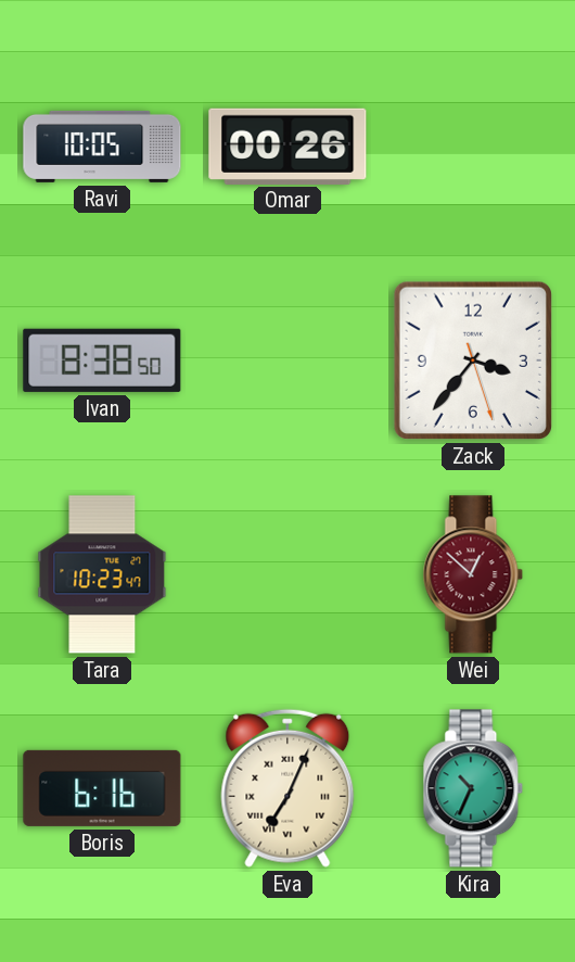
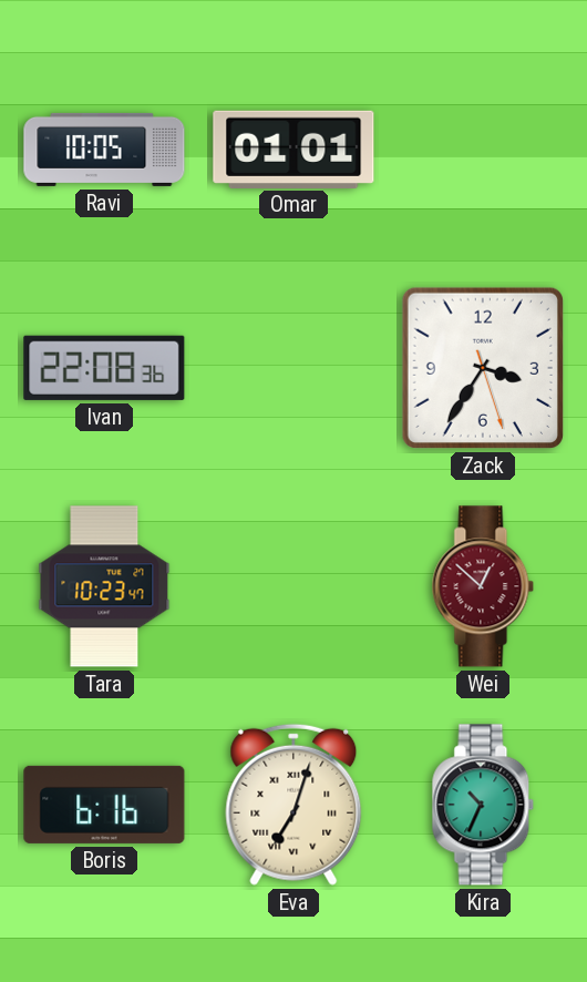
Omar: 00:26 -> 01:01 (293, 149)
Ivan: 8:38 -> 22:08 (104, 368)
Zack: 3:36 -> 3:35 (483, 368)
Eva: 7:04 -> 7:03 (293, 805)
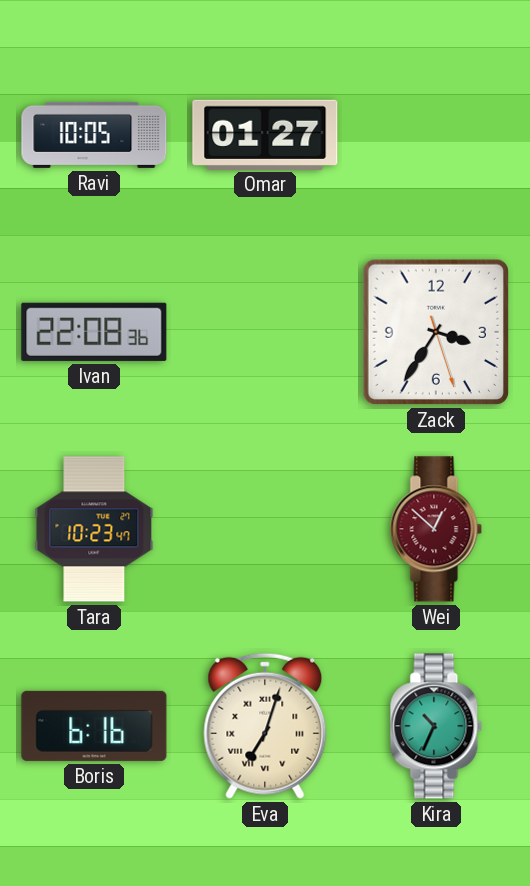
Omar: 01:01 -> 01:27 (265, 134)
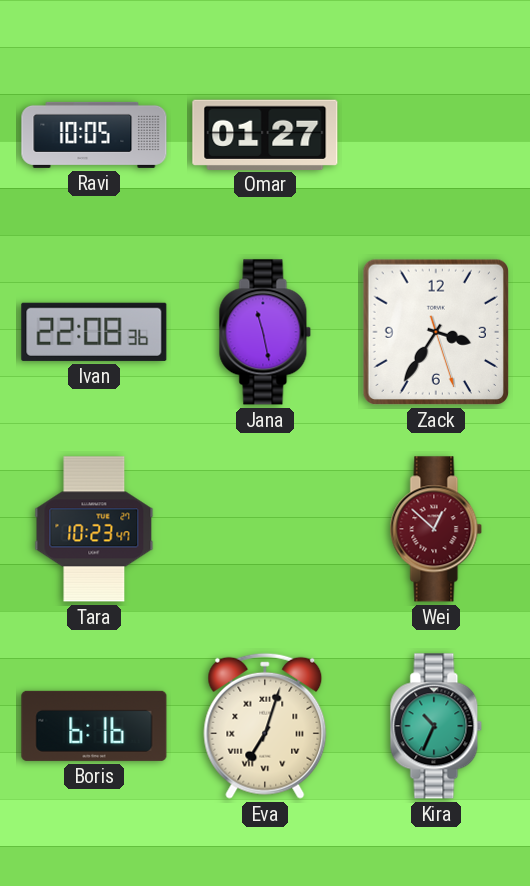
Jana: none -> 11:28 (265, 332)
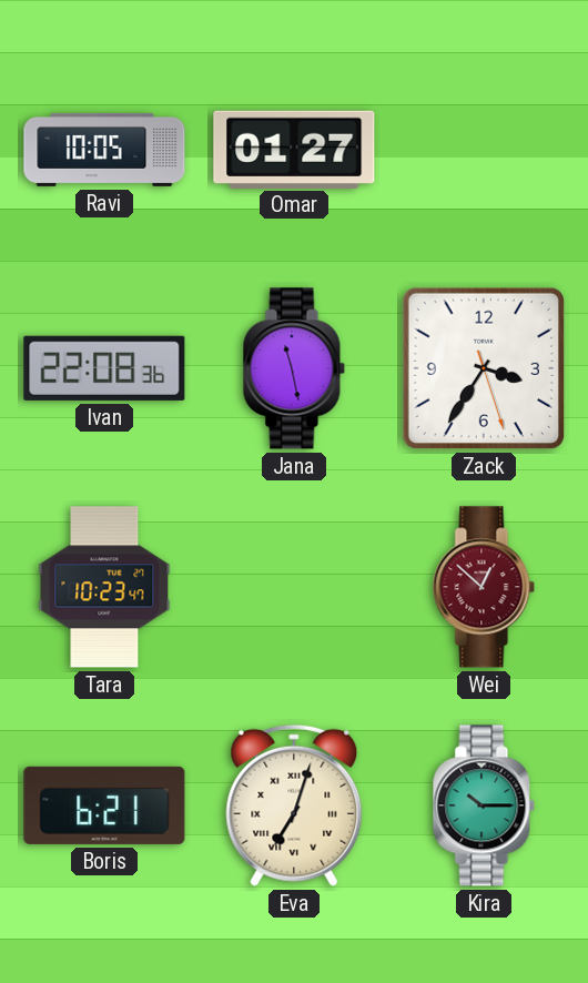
Boris: 6:16 -> 6:21 (104, 805)
Kira: 10:34 -> 10:15 (484, 805)
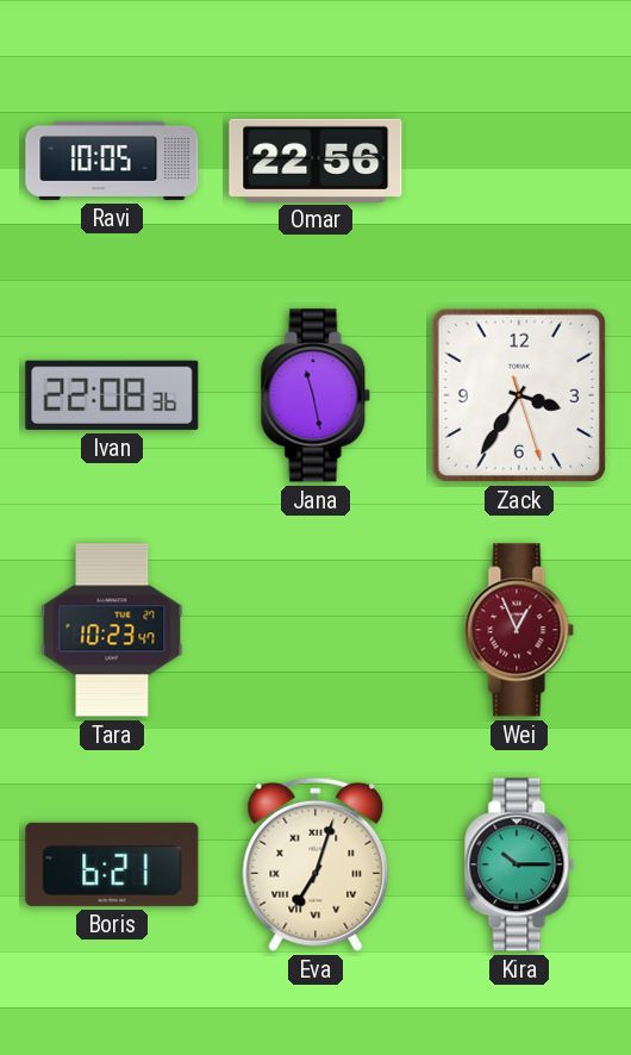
Omar: 01:27 -> 22:56 (315, 160)
Wei: 12:52 -> 12:56 (519, 630)
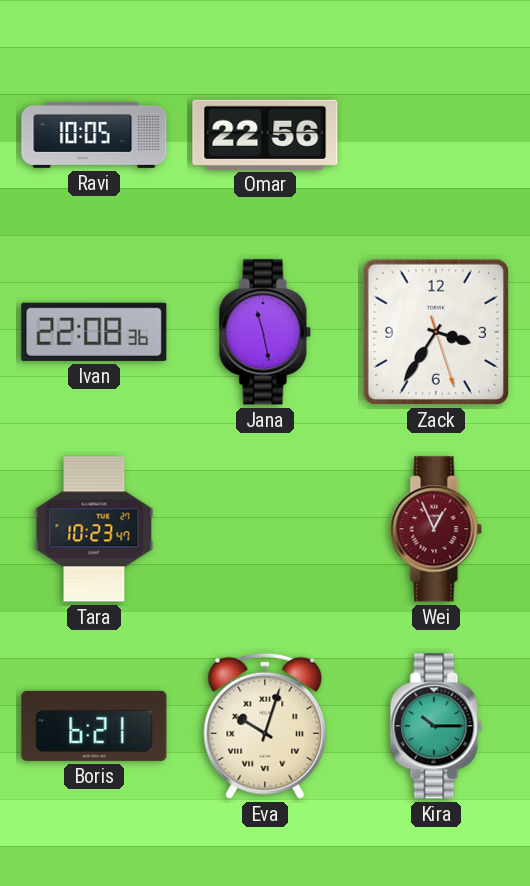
Eva: 7:03 -> 10:03 (265, 726)
